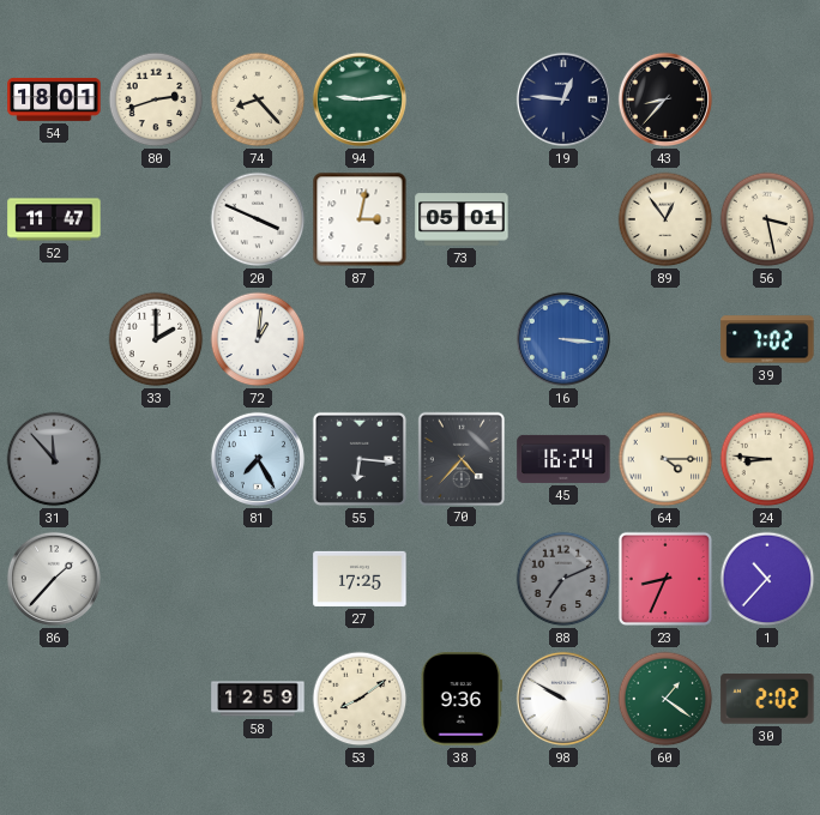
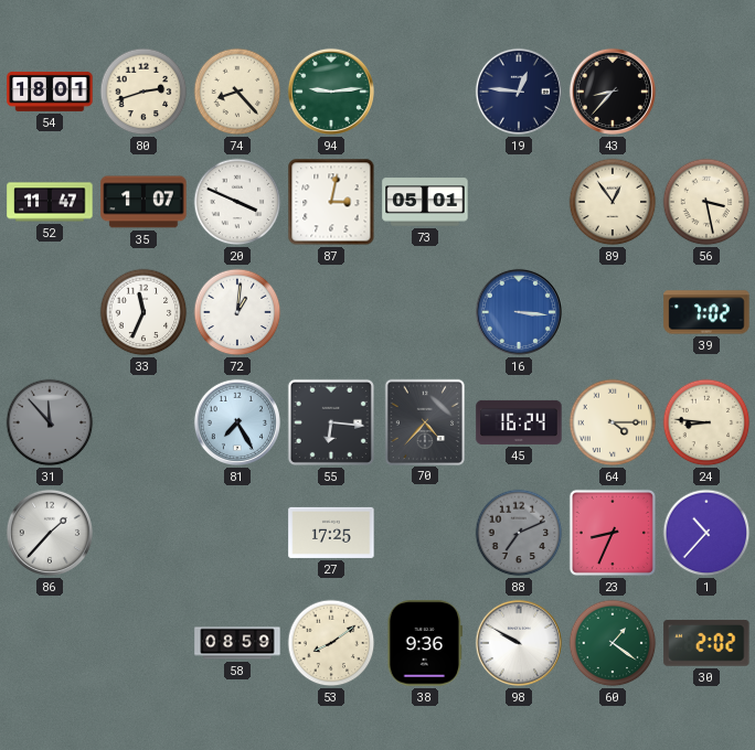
35: none -> 1:07 (143, 202)
33: 2:00 -> 11:34 (143, 312)
58: 12:59 -> 08:59 (237, 643)
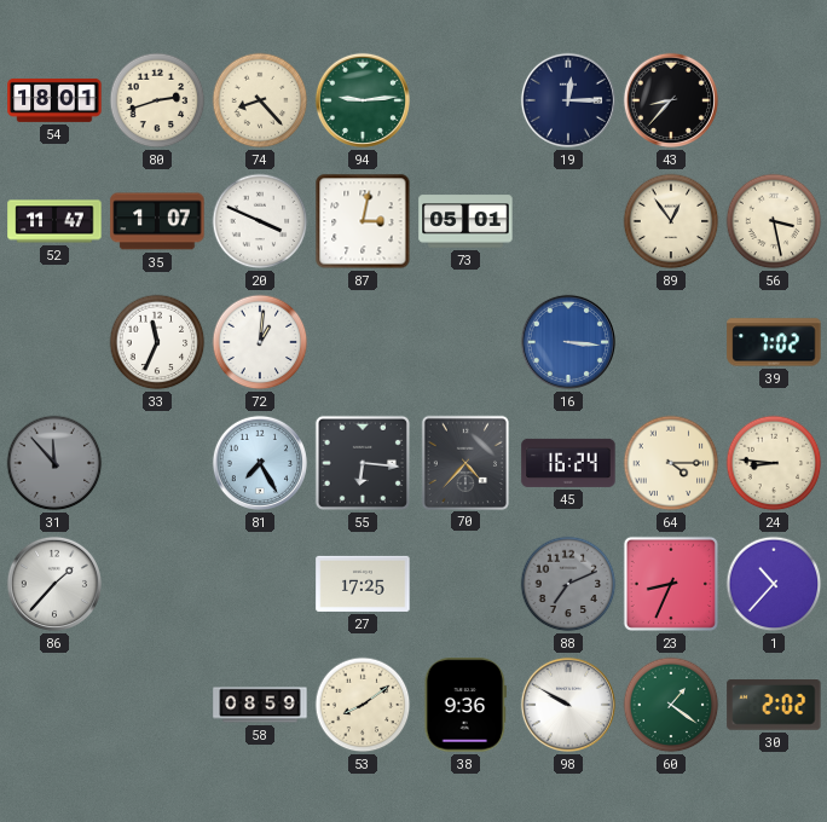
19: 12:46 -> 12:15 (568, 100)
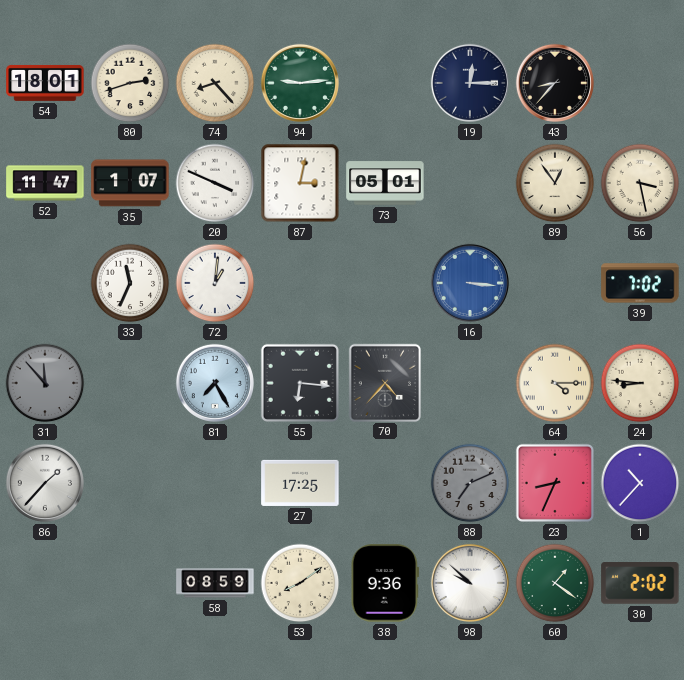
45: 16:24 -> none (568, 463)
98: 9:50 -> 9:52 (470, 583)
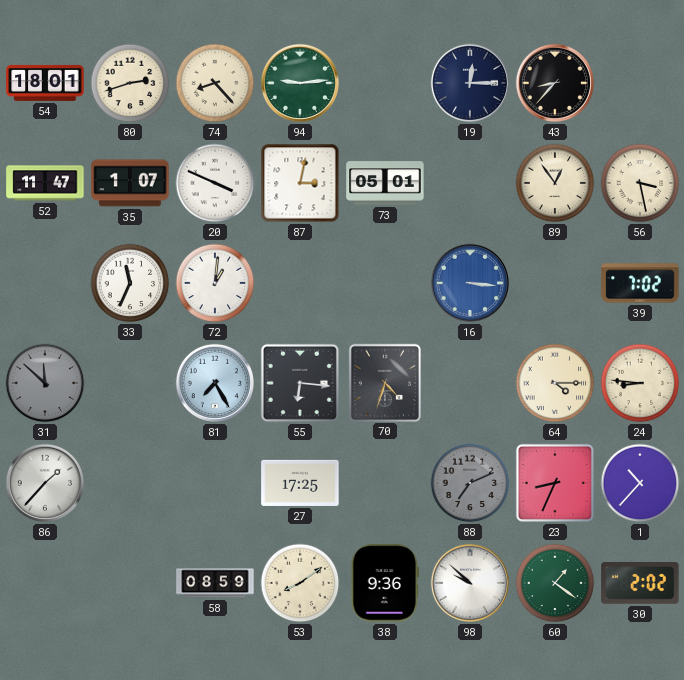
31: 11:53 -> 11:52 (45, 383)
70: 4:37 -> 4:33 (384, 382)
